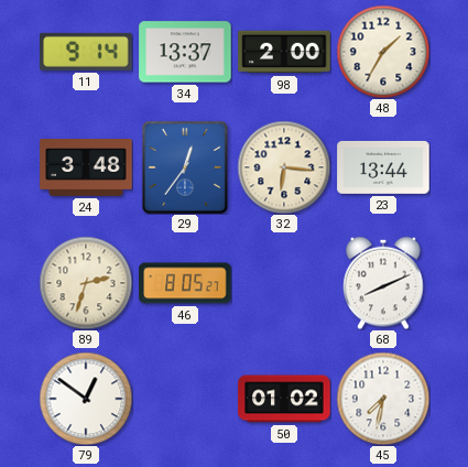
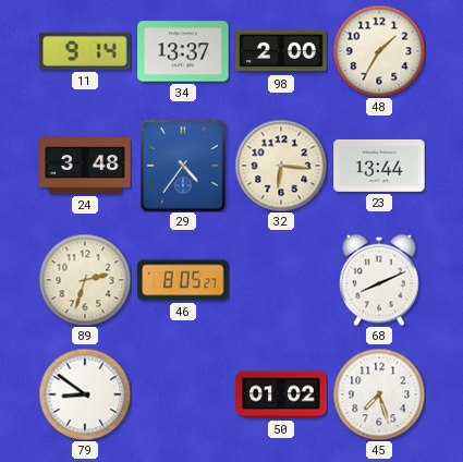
29: 12:36 -> 4:36 (183, 166)
79: 12:51 -> 8:51 (85, 394)
45: 7:32 -> 7:27 (379, 394)
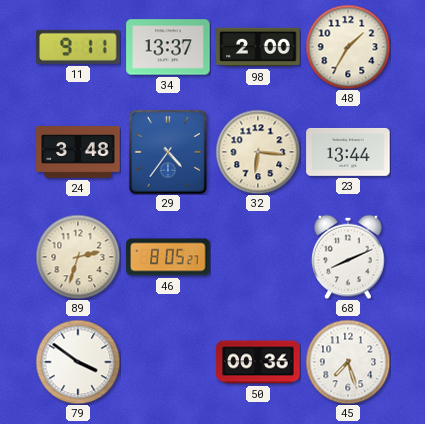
11: 9:14 -> 9:11 (78, 47)
79: 8:51 -> 3:51 (78, 362)
50: 01:02 -> 00:36 (258, 362)
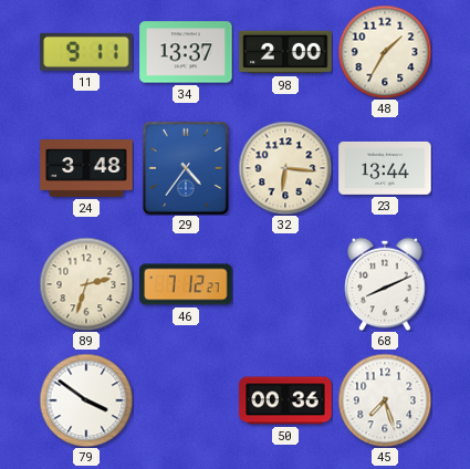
46: 8:05 -> 7:12 (186, 284)
